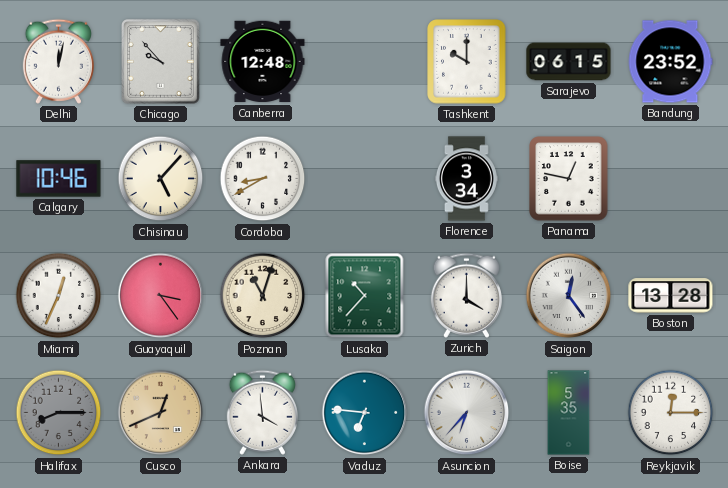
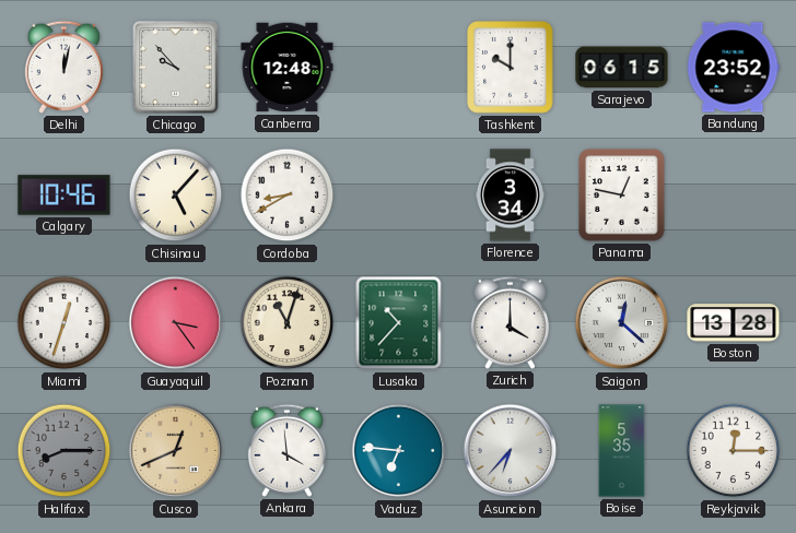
Miami: 12:34 -> 12:33 (65, 323)
Saigon: 12:24 -> 12:22 (622, 323)
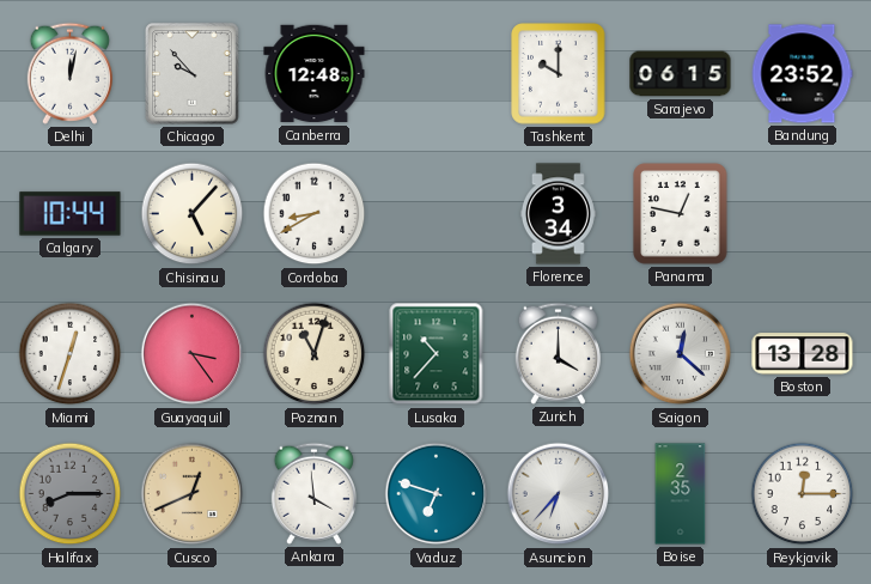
Calgary: 10:46 -> 10:44 (71, 214)
Vaduz: 6:46 -> 6:48 (437, 494)
Boise: 5:35 -> 2:35 (681, 494)
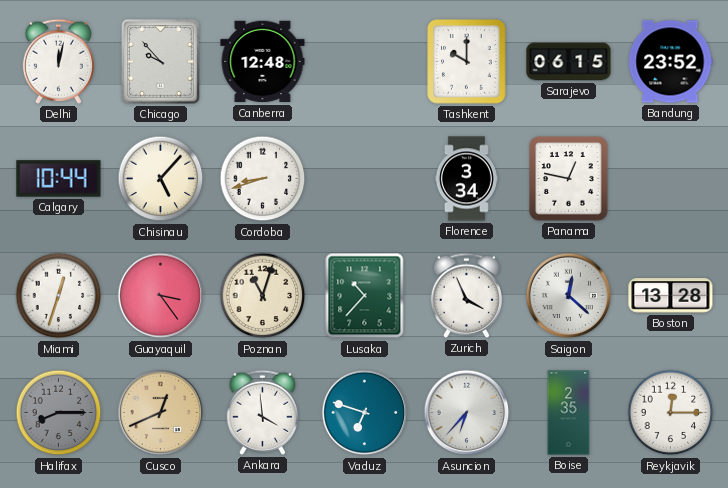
Cordoba: 8:40 -> 8:42 (263, 179)
Zurich: 4:00 -> 3:56 (466, 295)
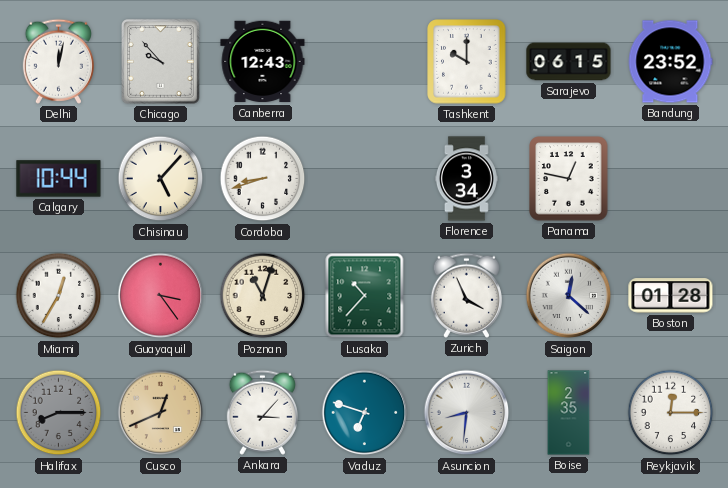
Canberra: 12:48 -> 12:43 (263, 62)
Miami: 12:33 -> 12:35 (59, 296)
Boston: 13:28 -> 01:28 (671, 296)
Ankara: 3:59 -> 3:07 (262, 412)
Asuncion: 6:37 -> 8:31 (467, 413)
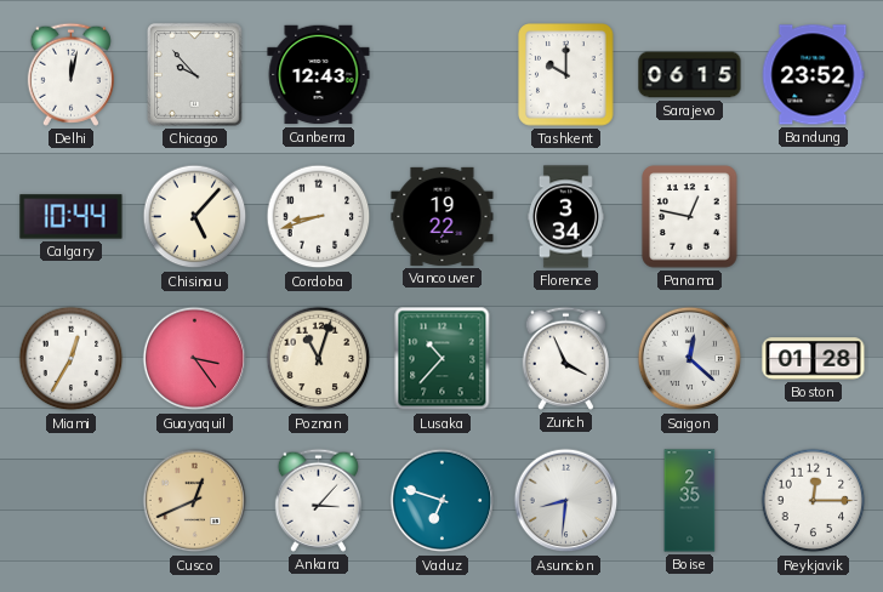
Vancouver: none -> 19:22 (443, 216)
Halifax: 8:15 -> none (59, 413)
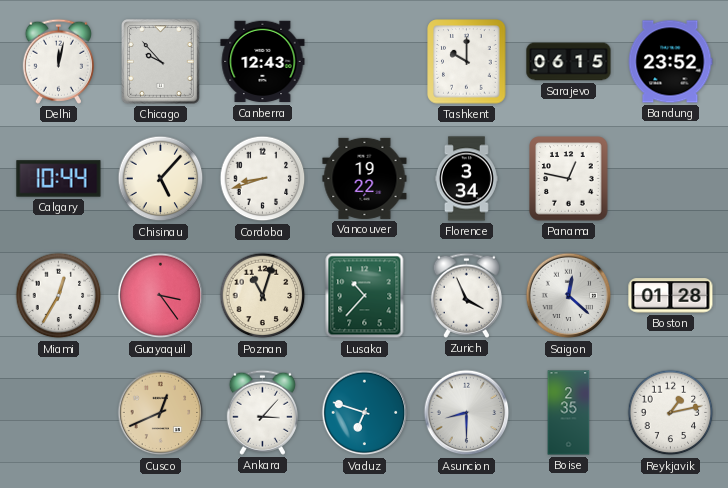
Asuncion: 8:31 -> 8:30 (467, 413)
Reykjavik: 12:15 -> 1:13 (671, 413)
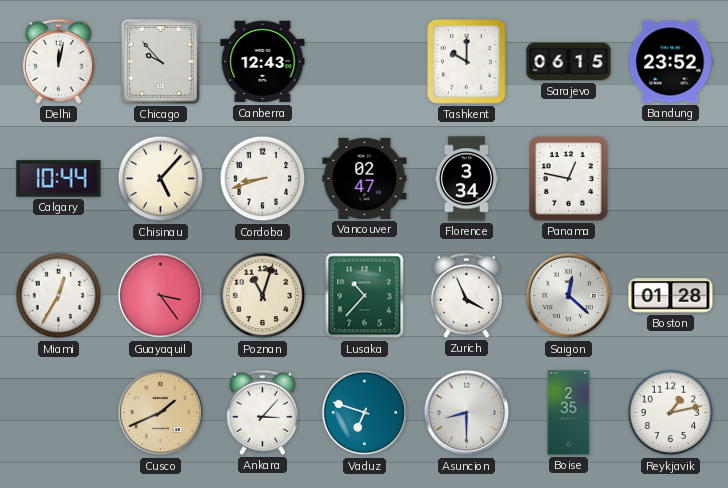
Vancouver: 19:22 -> 02:47 (365, 178)
Cusco: 12:41 -> 1:41 (161, 413)
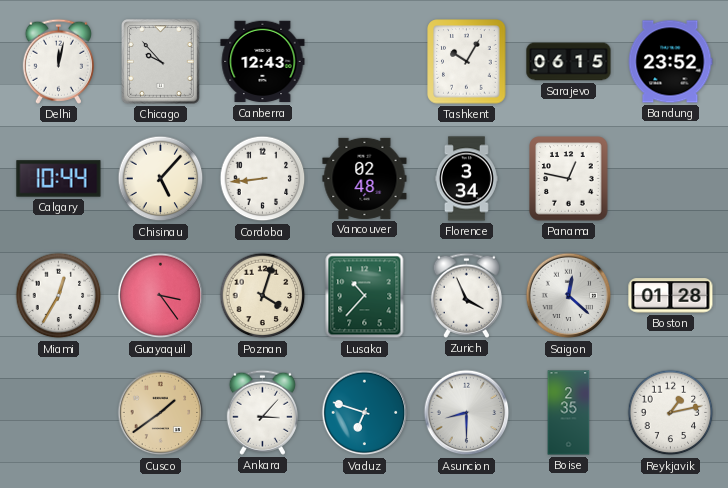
Tashkent: 10:00 -> 10:05 (467, 62)
Cordoba: 8:42 -> 8:44 (263, 179)
Vancouver: 02:47 -> 02:48 (365, 178)
Poznan: 11:03 -> 4:03 (263, 296)
Cusco: 1:41 -> 1:39 (161, 413)
